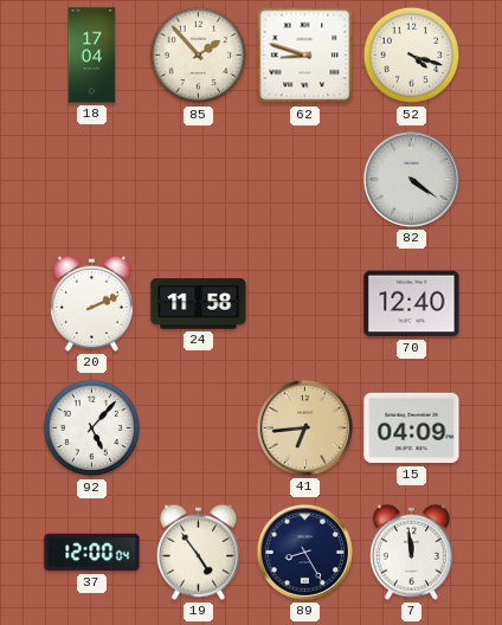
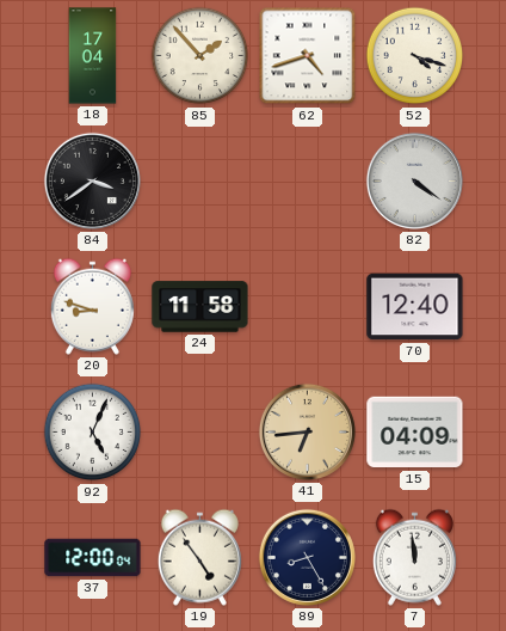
62: 8:48 -> 4:42 (308, 56)
84: none -> 3:39 (92, 180)
20: 2:11 -> 8:48 (92, 306)
92: 5:07 -> 5:04 (93, 433)
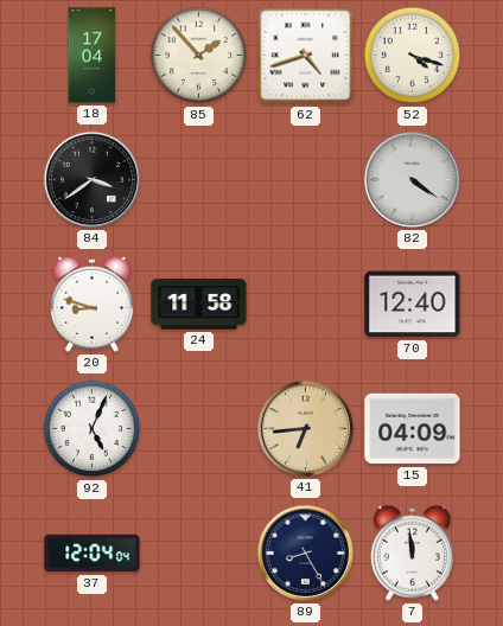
37: 12:00 -> 12:04 (93, 554)
19: 4:54 -> none (199, 557)
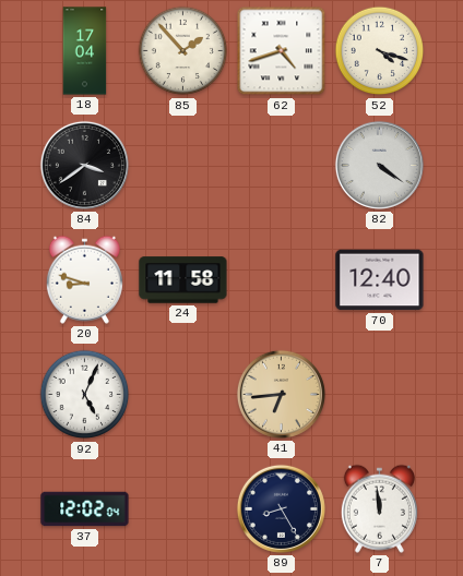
15: 04:09 -> none (413, 429)
37: 12:04 -> 12:02 (85, 509)
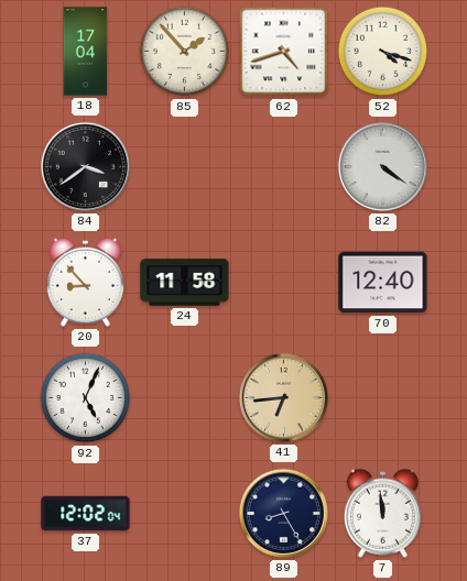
20: 8:48 -> 8:53 (85, 282)
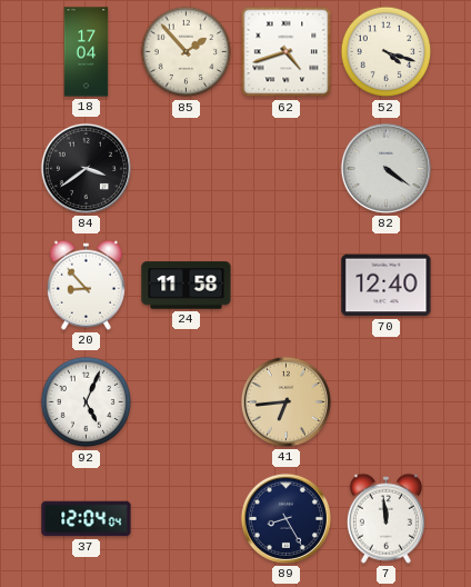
37: 12:02 -> 12:04 (87, 519)
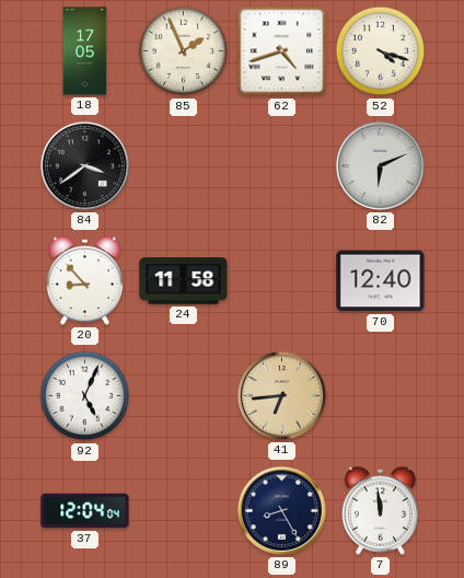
18: 17:04 -> 17:05 (85, 51)
85: 1:53 -> 1:56 (184, 51)
82: 4:21 -> 6:11 (380, 165)
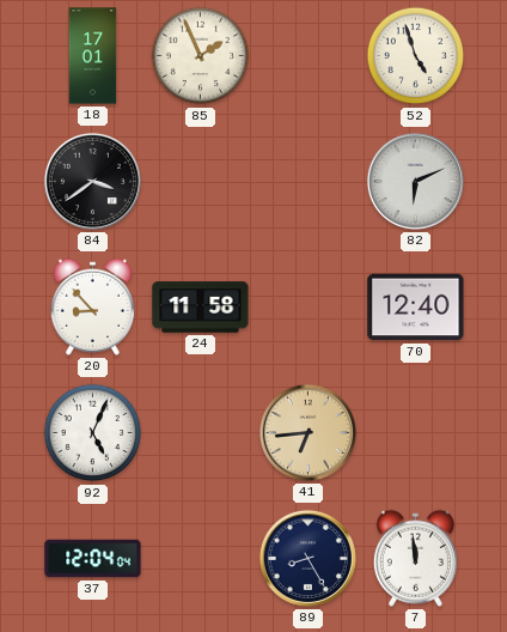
18: 17:05 -> 17:01 (93, 56)
62: 4:42 -> none (282, 51)
52: 4:18 -> 4:57 (416, 56)
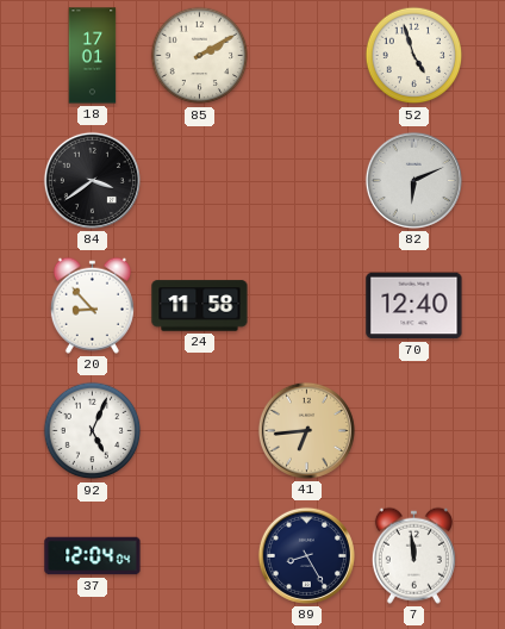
85: 1:56 -> 2:10 (200, 56)
